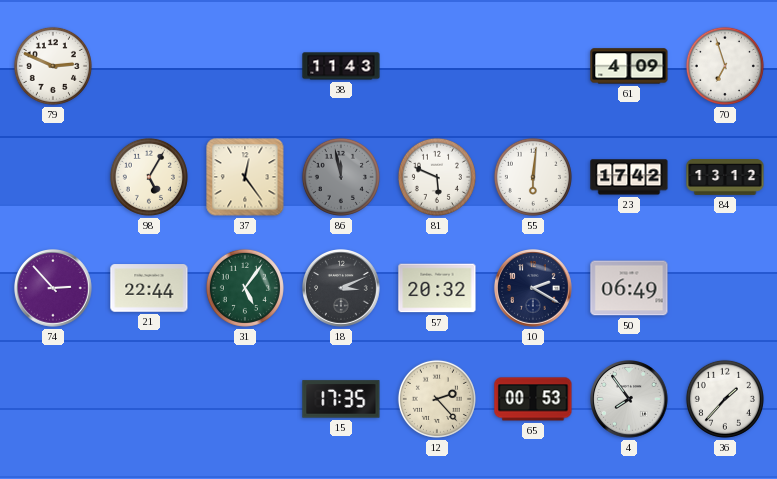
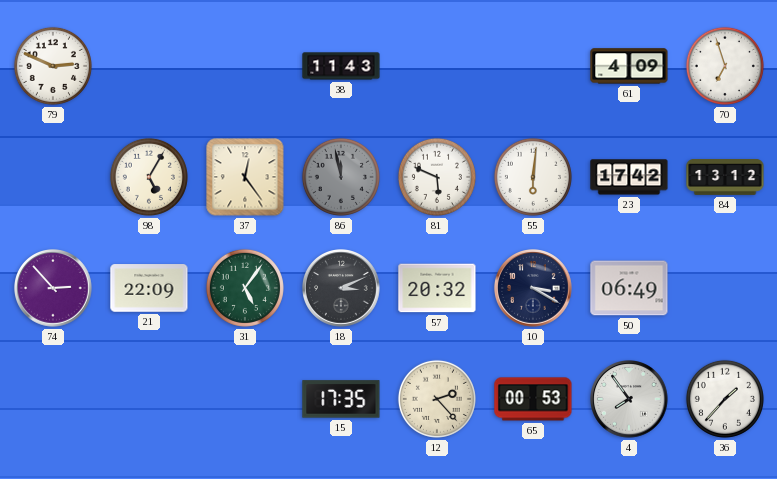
21: 22:44 -> 22:09 (149, 288)
10: 2:20 -> 3:20 (533, 288)
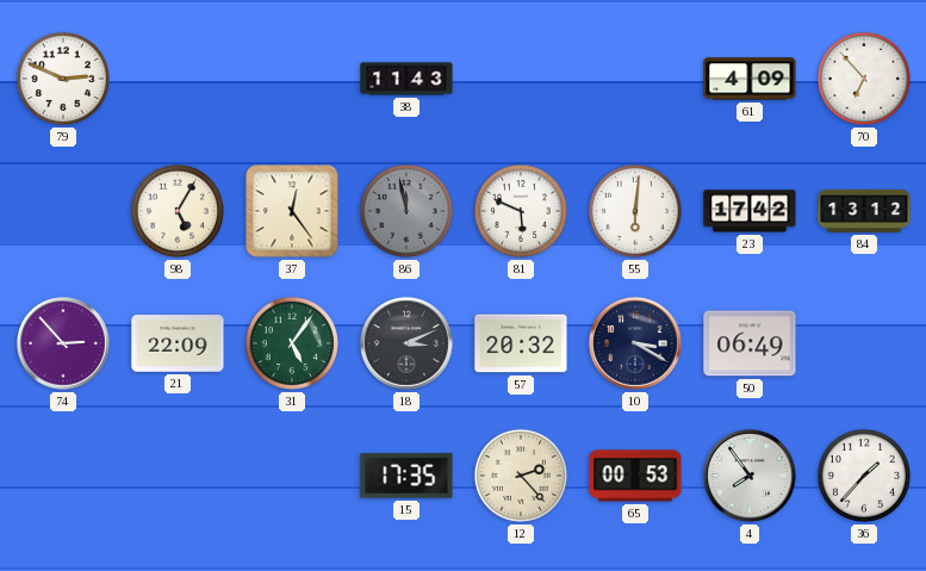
70: 6:57 -> 6:53 (864, 79)
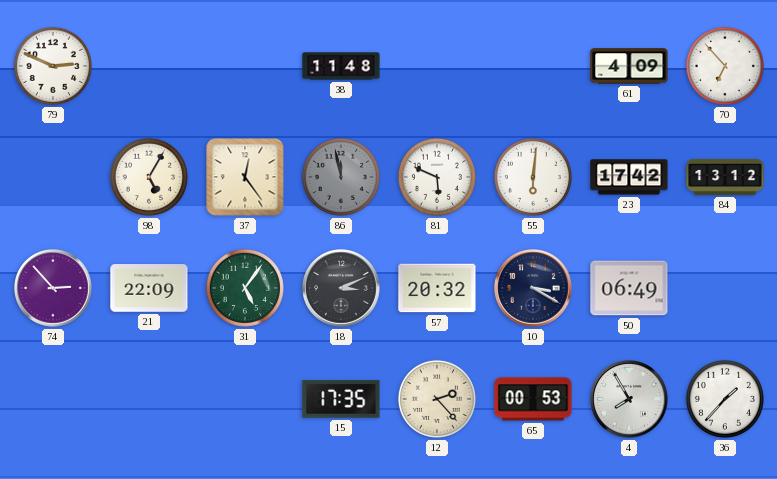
38: 11:43 -> 11:48 (341, 66)
4: 7:54 -> 7:55 (629, 399)
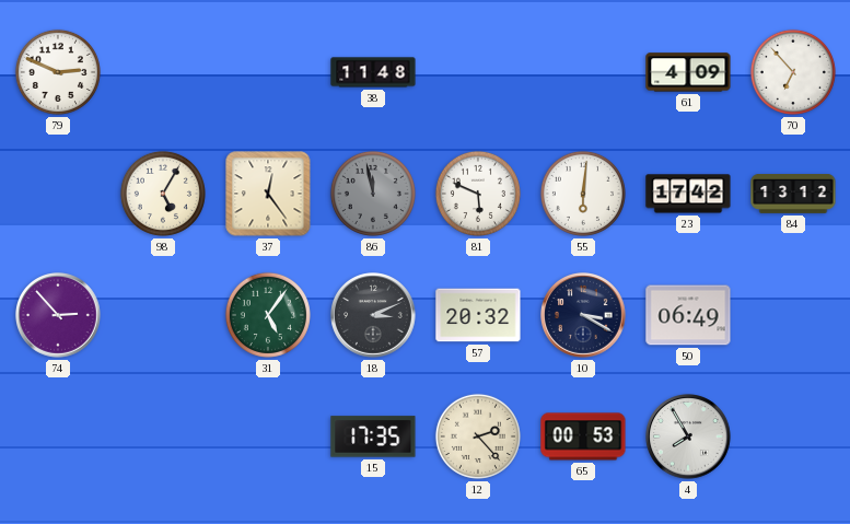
21: 22:09 -> none (149, 288)
36: 1:37 -> none (725, 399)
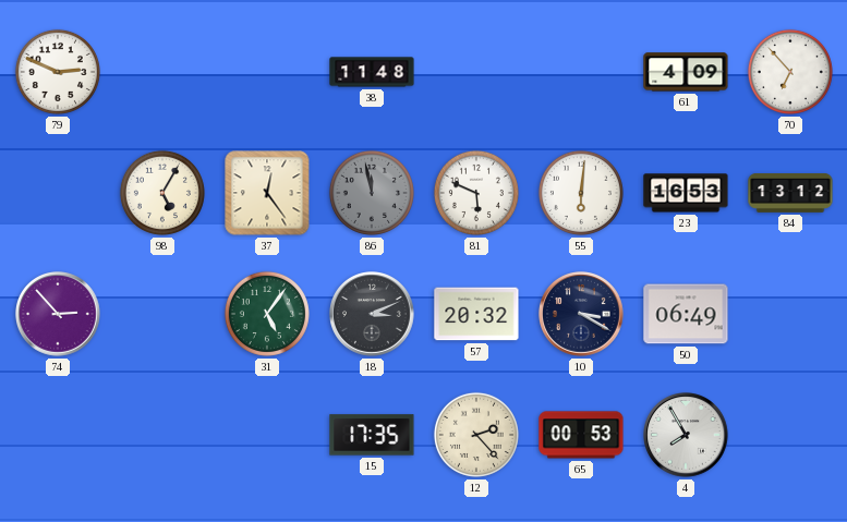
23: 17:42 -> 16:53 (686, 193)
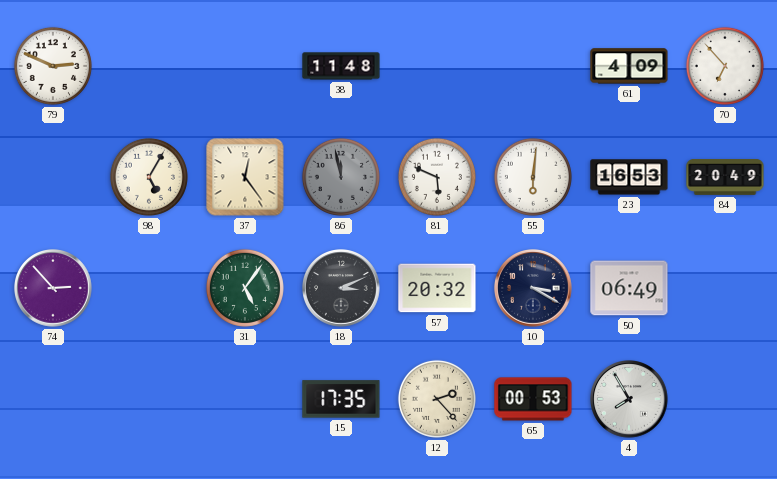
84: 13:12 -> 20:49 (725, 178)
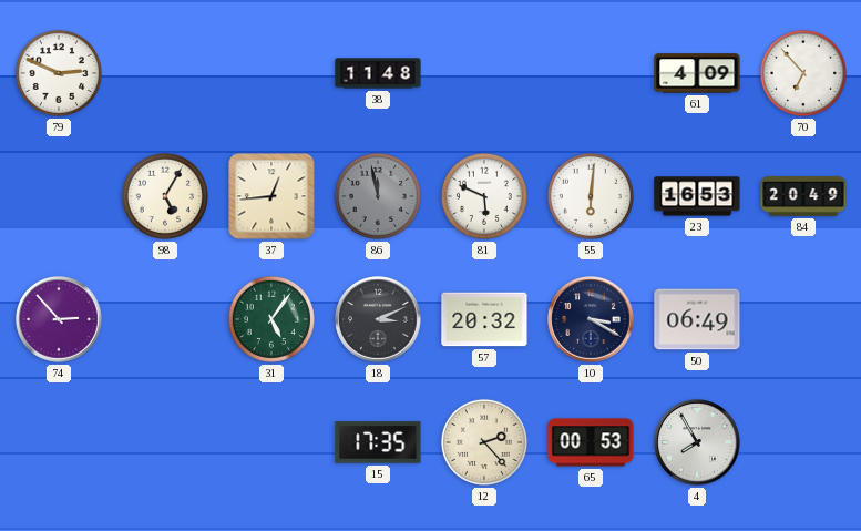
37: 12:24 -> 12:44 (271, 196)
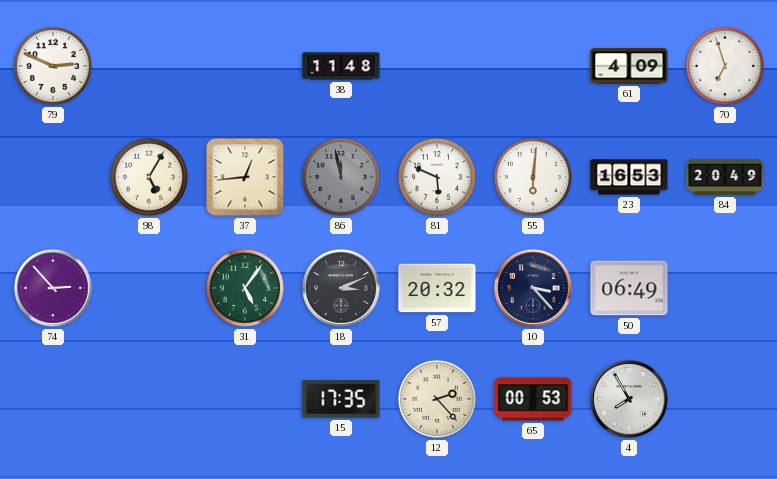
70: 6:53 -> 6:57 (725, 66)
10: 3:20 -> 3:23 (533, 288)
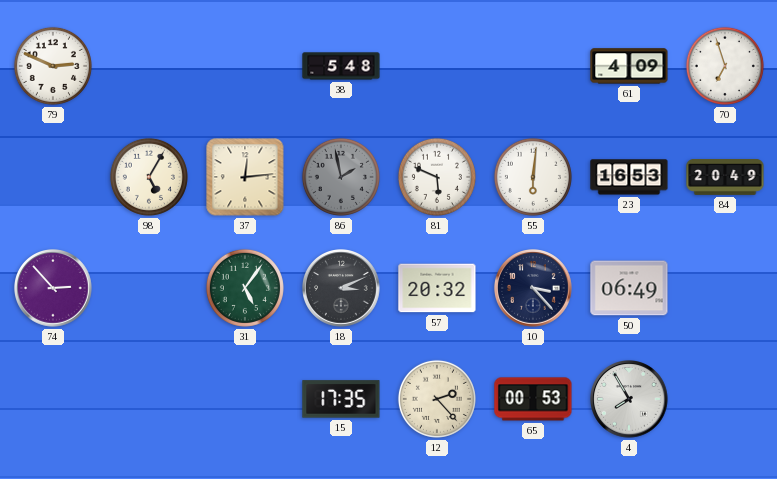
38: 11:48 -> 5:48 (341, 66)
37: 12:44 -> 12:14 (245, 177)
86: 11:58 -> 1:58 (341, 177)
